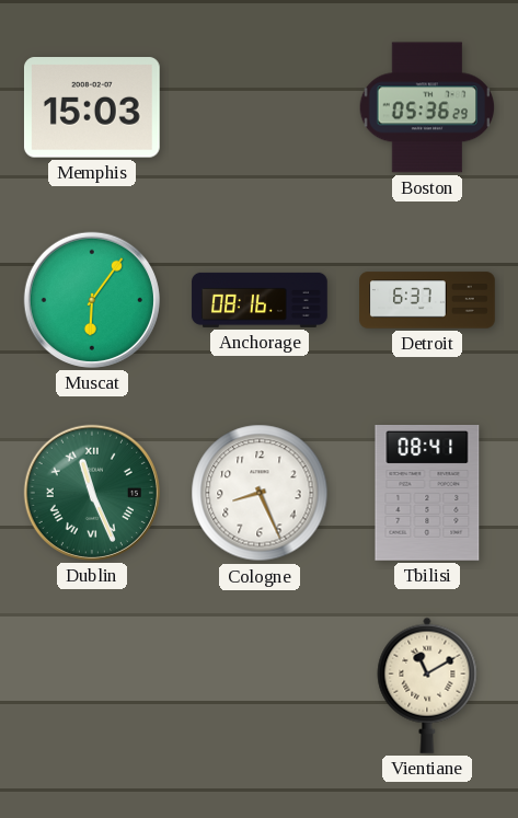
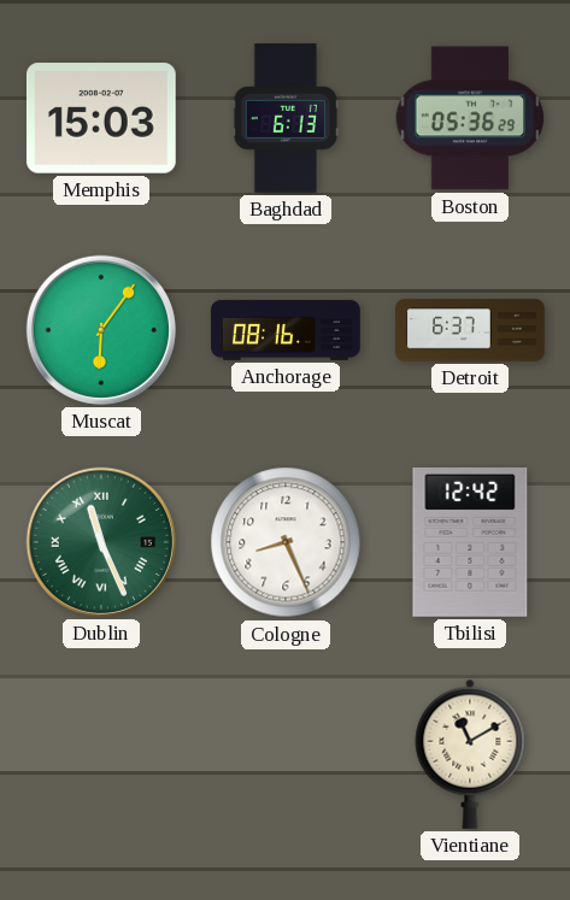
Baghdad: none -> 6:13 (286, 118)
Tbilisi: 08:41 -> 12:42 (470, 543)
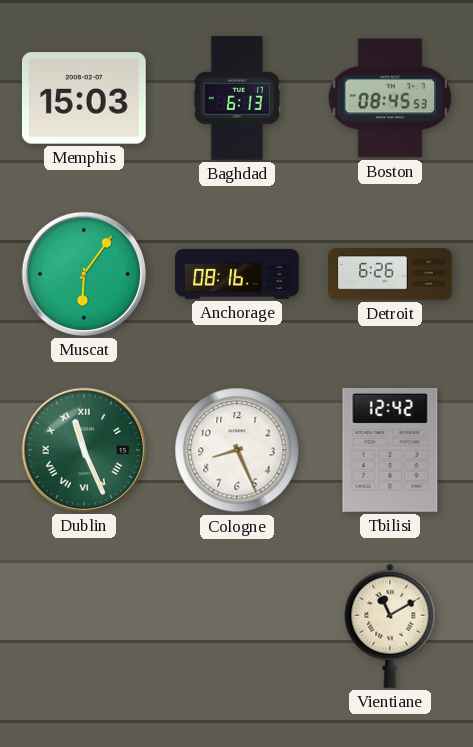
Boston: 05:36 -> 08:45 (390, 98)
Detroit: 6:37 -> 6:26 (390, 274)
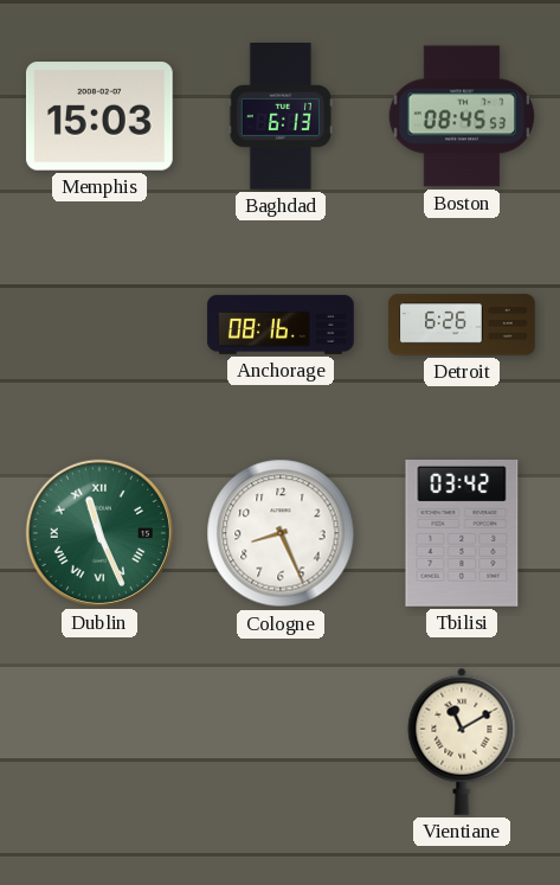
Muscat: 6:06 -> none (84, 274)
Tbilisi: 12:42 -> 03:42 (462, 534)
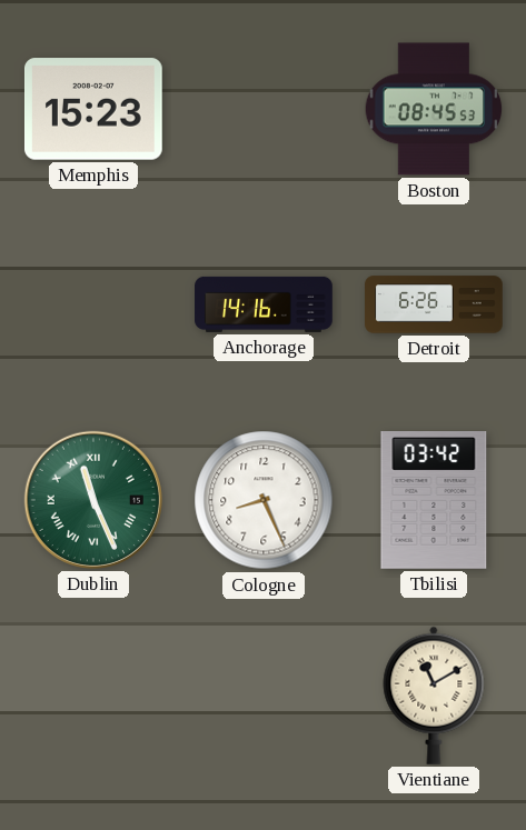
Memphis: 15:03 -> 15:23 (93, 109)
Baghdad: 6:13 -> none (281, 116)
Anchorage: 08:16 -> 14:16 (264, 304)
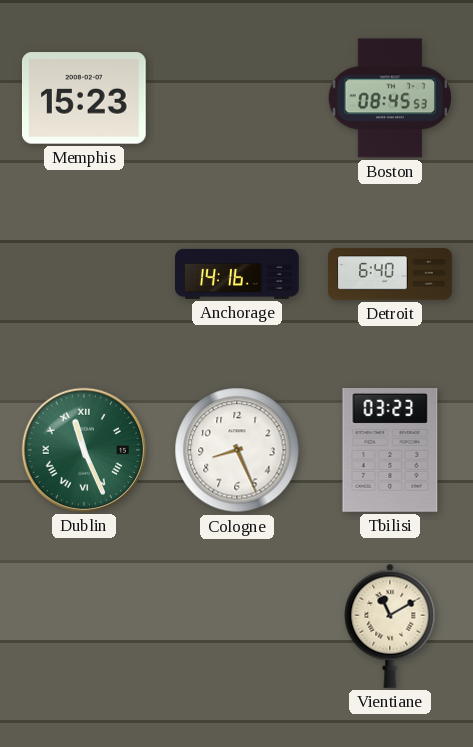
Detroit: 6:26 -> 6:40 (390, 274)
Tbilisi: 03:42 -> 03:23 (390, 451)
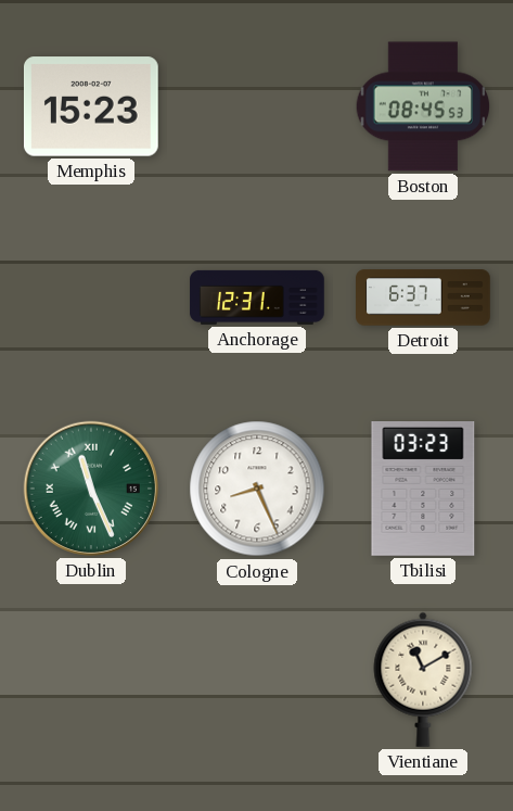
Anchorage: 14:16 -> 12:31 (257, 297)
Detroit: 6:40 -> 6:37 (423, 297)
